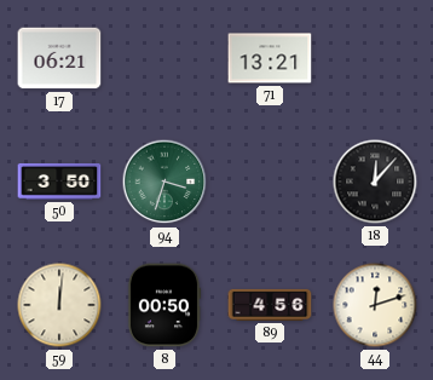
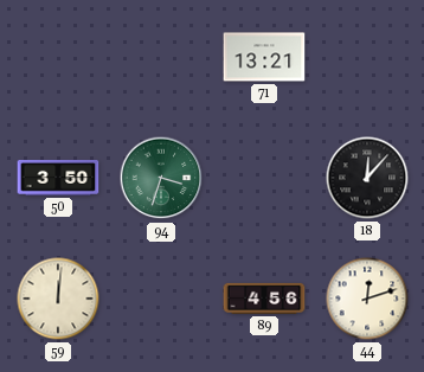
17: 06:21 -> none (59, 58)
8: 00:50 -> none (164, 305)
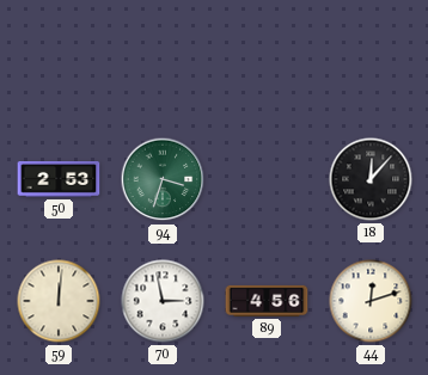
71: 13:21 -> none (264, 57)
50: 3:50 -> 2:53 (59, 179)
70: none -> 2:58 (163, 301)
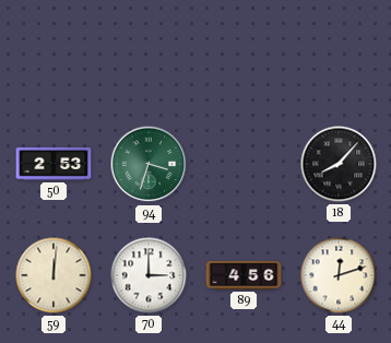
18: 12:07 -> 8:07 (339, 164)
70: 2:58 -> 3:00 (149, 275)
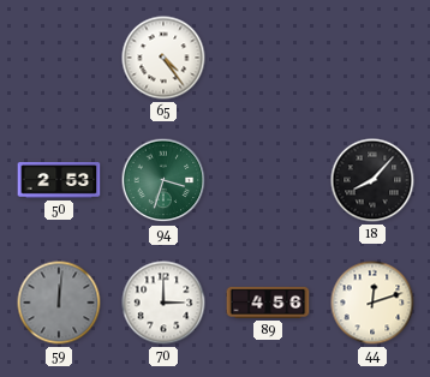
65: none -> 4:24 (163, 58)
59 dial: cream -> grey (59, 303)
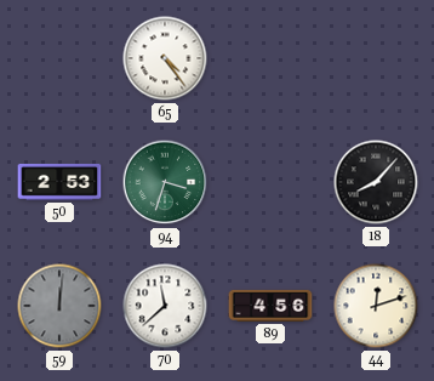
70: 3:00 -> 11:38 (165, 306)
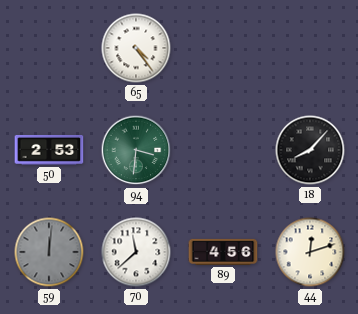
94: 3:33 -> 3:31 (136, 150)
